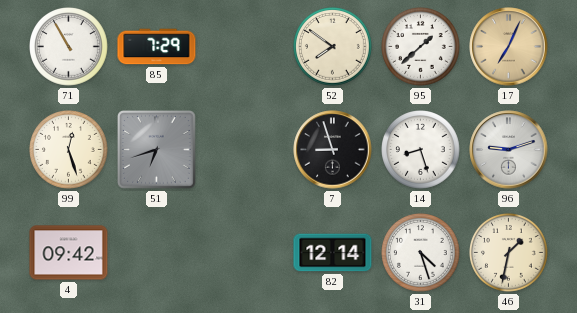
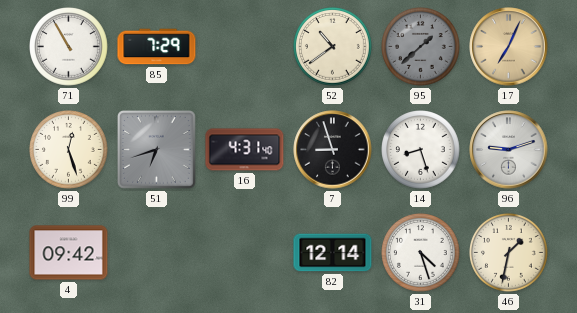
52: 7:51 -> 10:39 (333, 47)
95 dial: white -> grey (421, 47)
16: none -> 4:31 (245, 150)
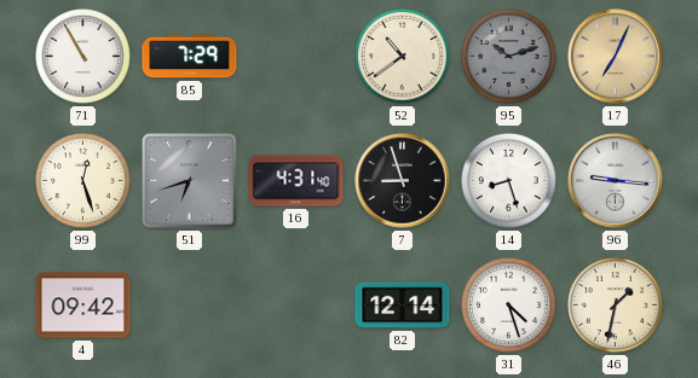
95: 1:38 -> 10:12 (509, 57)
96: 9:12 -> 9:16 (616, 181)
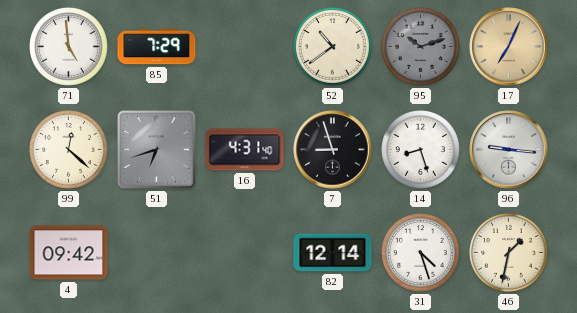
71: 10:55 -> 4:59 (69, 47)
99: 12:27 -> 12:22 (69, 150)
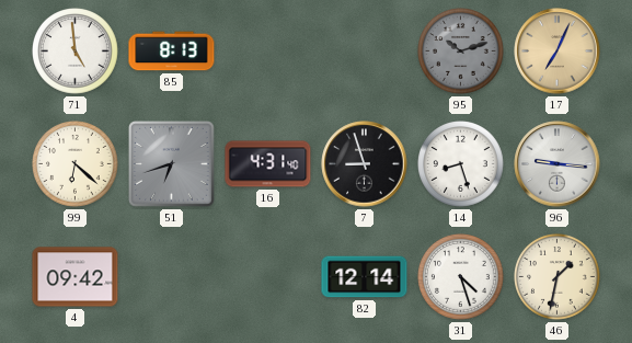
85: 7:29 -> 8:13 (172, 52)
52: 10:39 -> none (333, 47)
99: 12:22 -> 6:22 (76, 164)
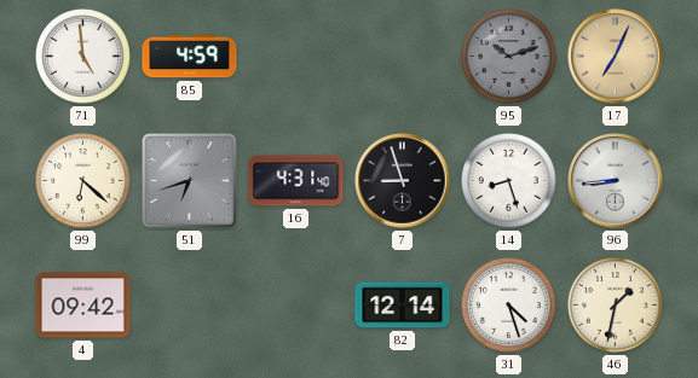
85: 8:13 -> 4:59 (190, 57)
96: 9:16 -> 8:44 (616, 181)
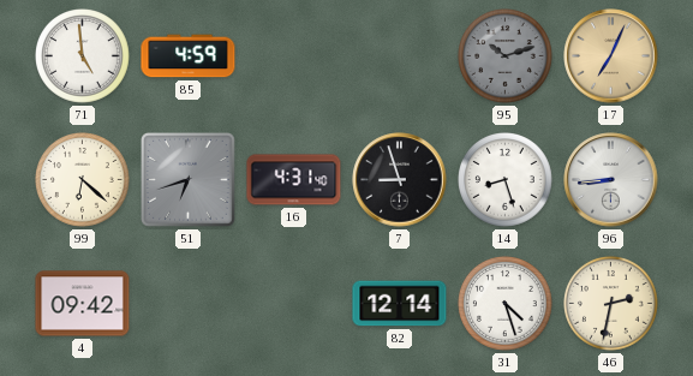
46: 1:32 -> 2:32 (611, 304)
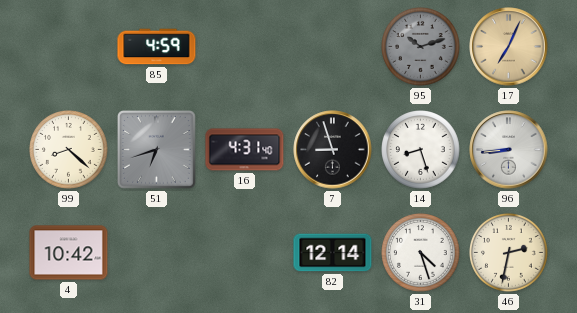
71: 4:59 -> none (83, 56)
99: 6:22 -> 8:22 (69, 150)
4: 09:42 -> 10:42 (69, 253)
